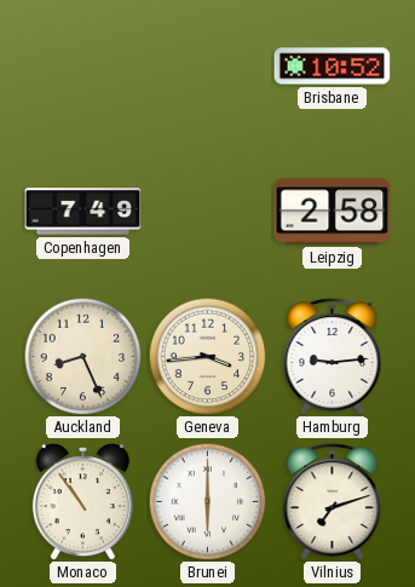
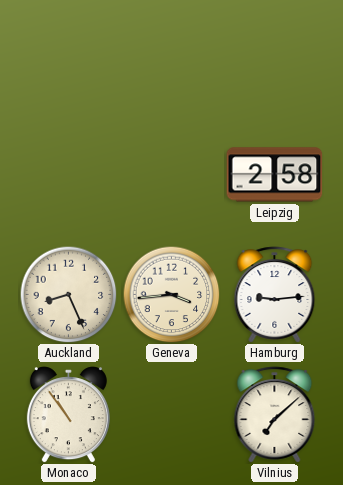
Brisbane: 10:52 -> none (333, 67)
Copenhagen: 7:49 -> none (83, 212)
Brunei: 6:00 -> none (207, 501)
Vilnius: 7:12 -> 7:08 (275, 415)
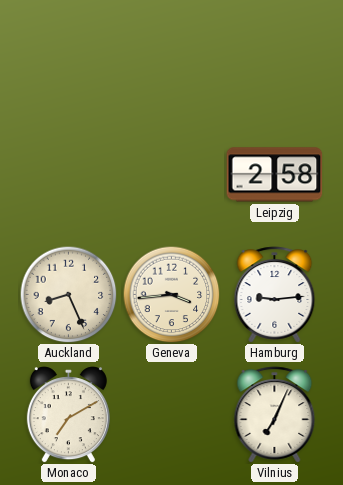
Monaco: 10:54 -> 7:10 (68, 415)
Vilnius: 7:08 -> 7:04 (275, 415)
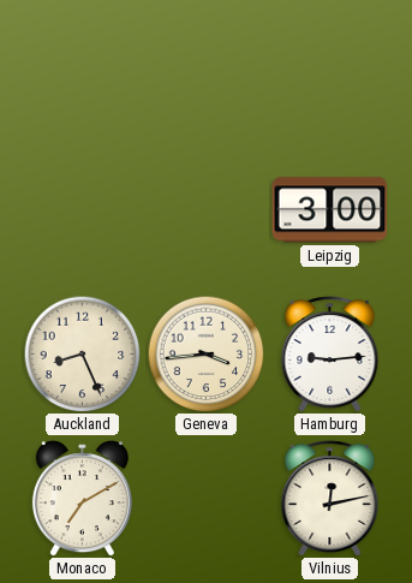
Leipzig: 2:58 -> 3:00 (330, 210)
Vilnius: 7:04 -> 12:13 (330, 499)
